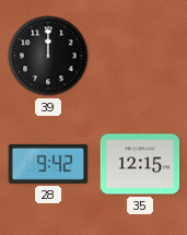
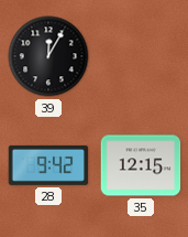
39: 12:00 -> 12:05 (48, 56)
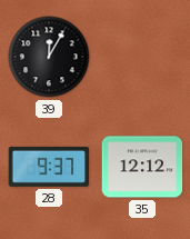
28: 9:42 -> 9:37 (49, 167)
35: 12:15 -> 12:12 (142, 167)
